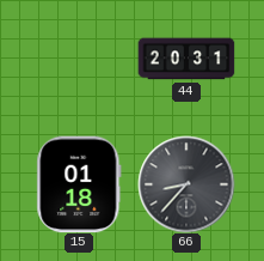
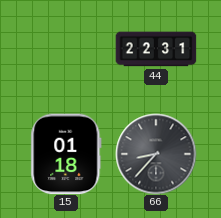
44: 20:31 -> 22:31 (156, 49)
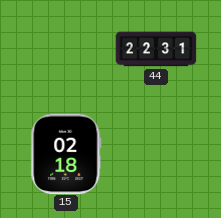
15: 01:18 -> 02:18 (66, 154)
66: 8:37 -> none (156, 154)
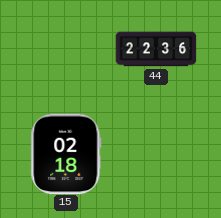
44: 22:31 -> 22:36 (156, 49)
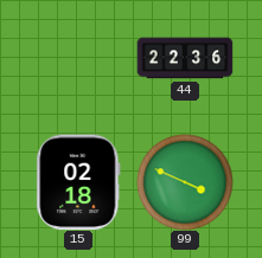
99: none -> 3:49 (185, 182)
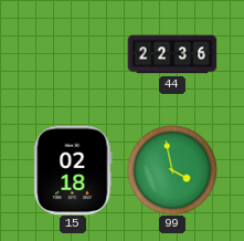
99: 3:49 -> 3:58 (172, 170)
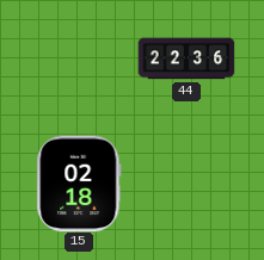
99: 3:58 -> none (172, 170)
